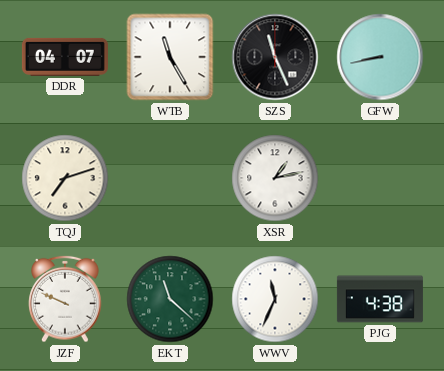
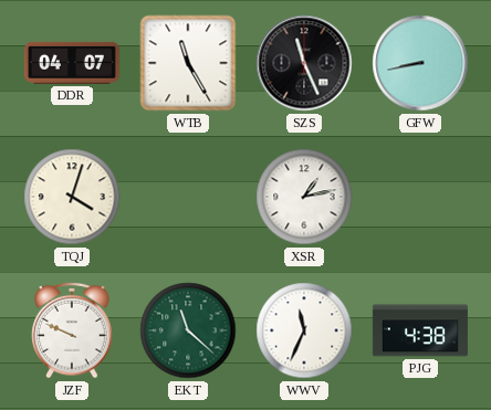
TQJ: 7:12 -> 4:03 (72, 197)
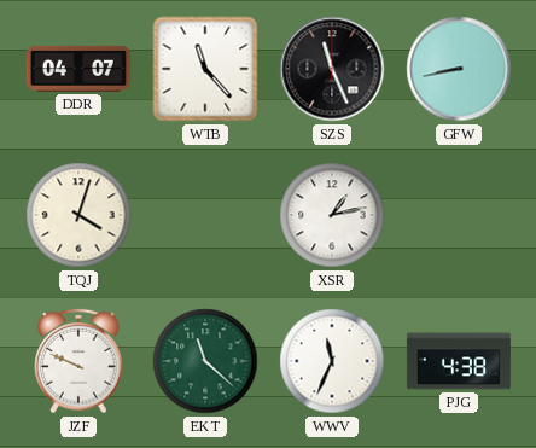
WTB: 11:25 -> 11:23 (205, 69)
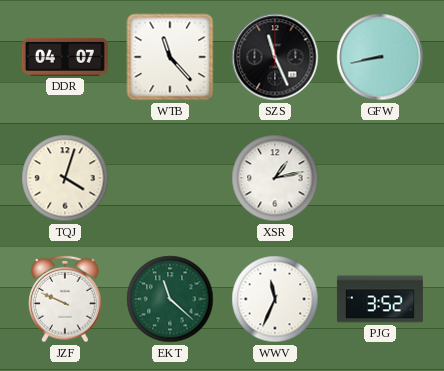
PJG: 4:38 -> 3:52 (380, 299)
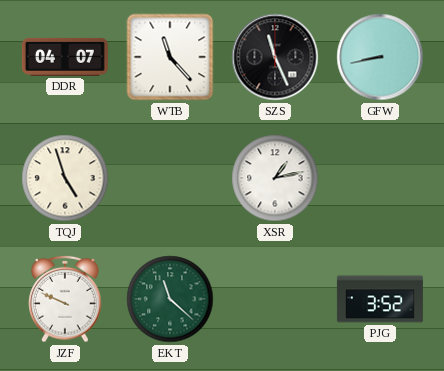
TQJ: 4:03 -> 4:57 (65, 178)
WWV: 11:34 -> none (275, 299)
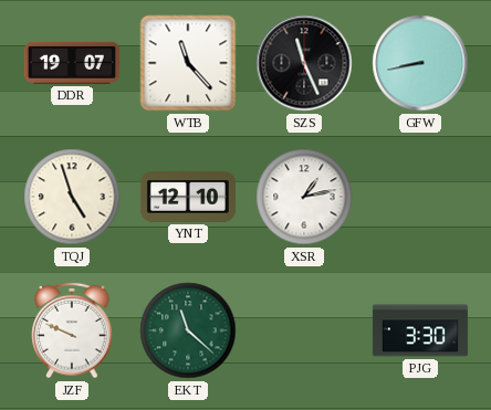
DDR: 04:07 -> 19:07 (72, 63)
YNT: none -> 12:10 (188, 197)
PJG: 3:52 -> 3:30 (420, 330)
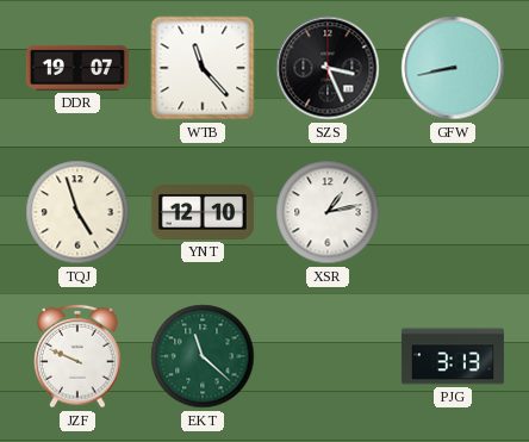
SZS: 11:26 -> 3:26 (328, 68)
PJG: 3:30 -> 3:13 (453, 356)
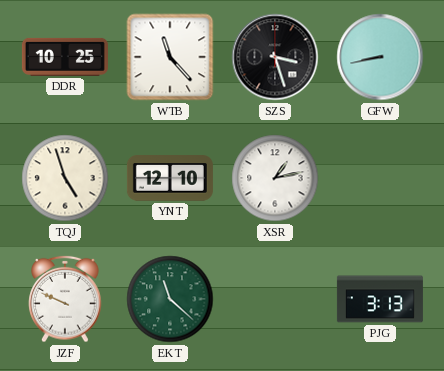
DDR: 19:07 -> 10:25 (65, 57)
SZS: 3:26 -> 3:27 (275, 57)
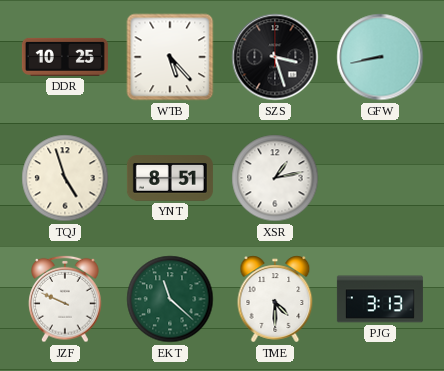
WTB: 11:23 -> 5:23 (170, 57)
YNT: 12:10 -> 8:51 (170, 178)
TME: none -> 4:30 (275, 299)
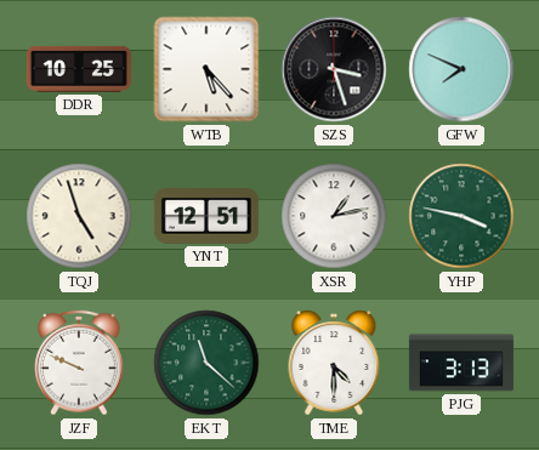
GFW: 8:43 -> 7:49 (461, 69)
YNT: 8:51 -> 12:51 (206, 216)
YHP: none -> 3:47 (461, 216)
